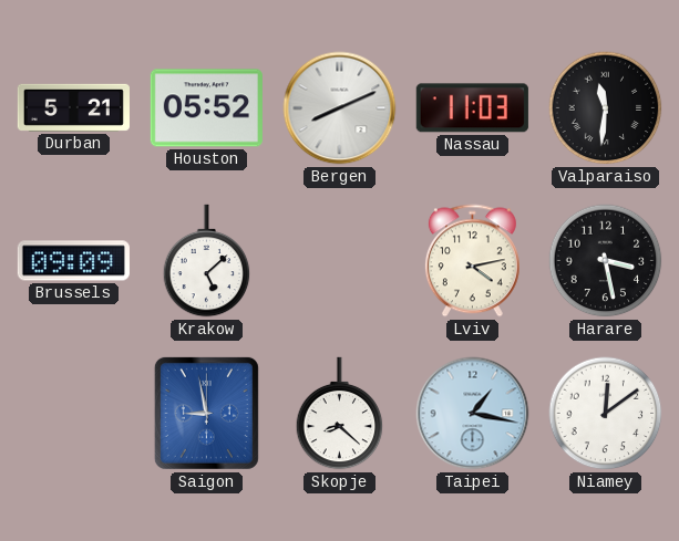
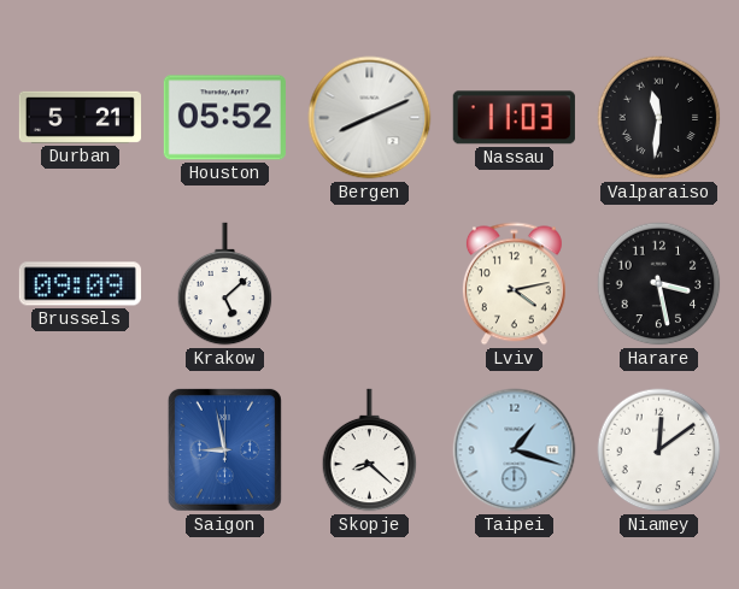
Taipei: 1:17 -> 1:18 (515, 450)
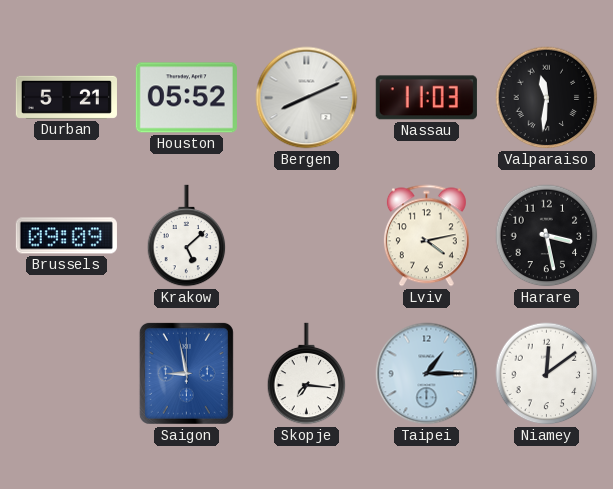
Skopje: 8:22 -> 7:16 (307, 374)
Taipei: 1:18 -> 1:15 (427, 374)
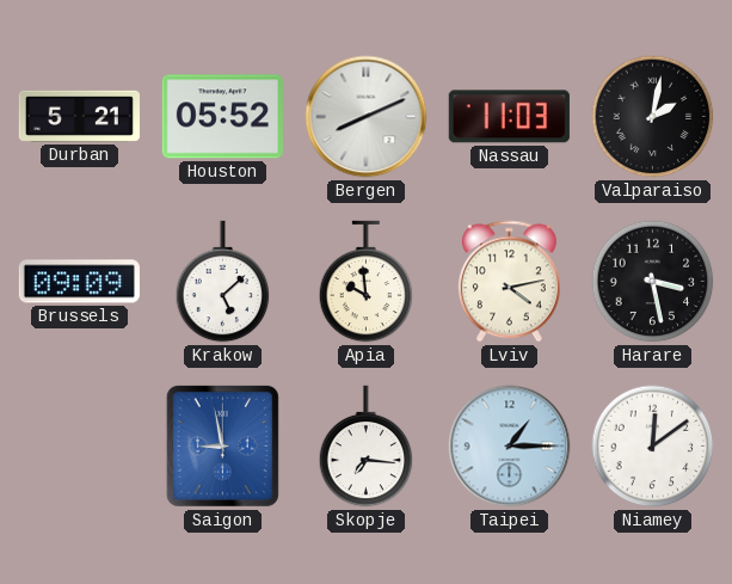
Valparaiso: 11:31 -> 2:02 (653, 117)
Apia: none -> 9:59 (367, 282)
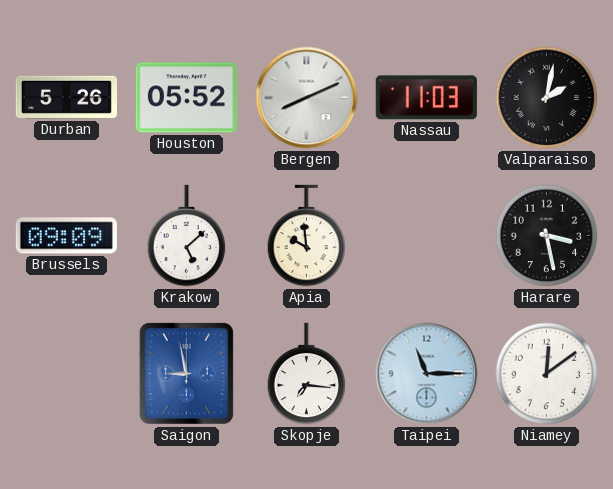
Durban: 5:21 -> 5:26 (66, 97)
Lviv: 4:13 -> none (509, 282)
Taipei: 1:15 -> 11:15 (427, 374)
